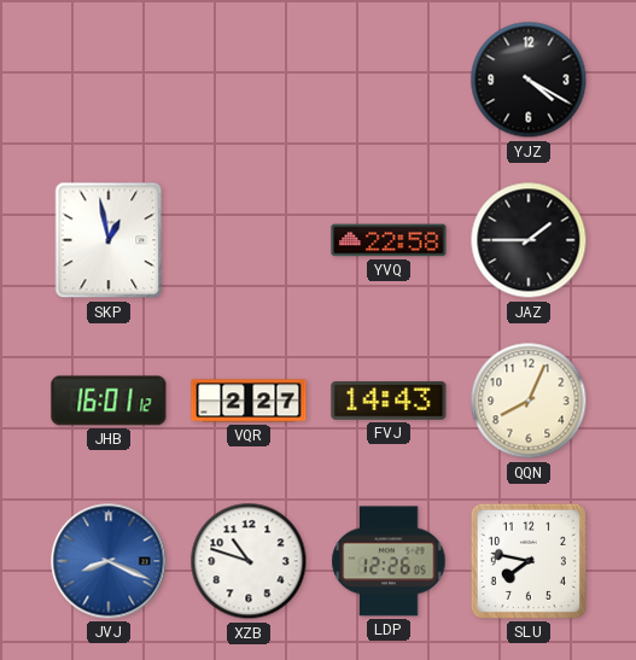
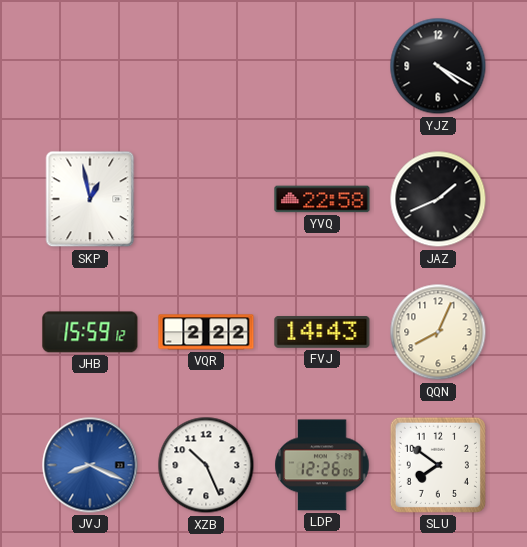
JAZ: 1:45 -> 1:41 (438, 199)
JHB: 16:01 -> 15:59 (90, 332)
VQR: 2:27 -> 2:22 (206, 332)
XZB: 10:48 -> 10:26 (206, 465)
SLU: 7:47 -> 7:51 (438, 465)
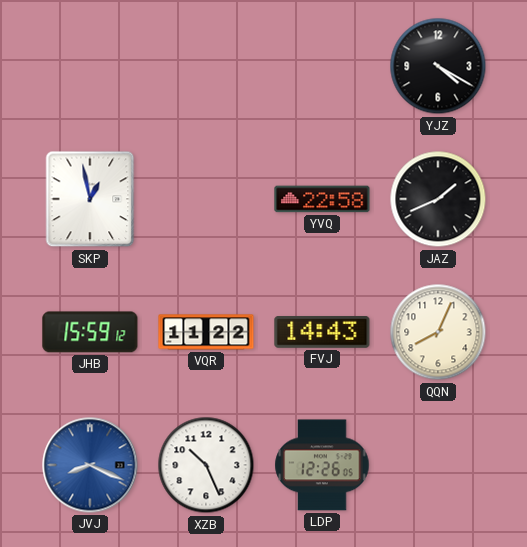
VQR: 2:22 -> 11:22 (206, 332)
SLU: 7:51 -> none (438, 465)
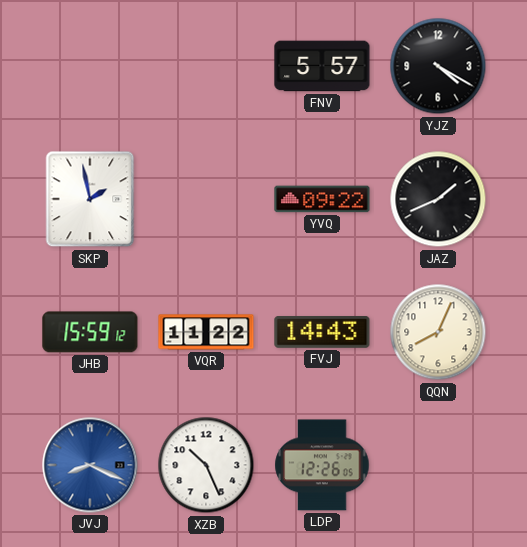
FNV: none -> 5:57 (322, 66)
SKP: 12:58 -> 1:58 (90, 199)
YVQ: 22:58 -> 09:22 (322, 199)
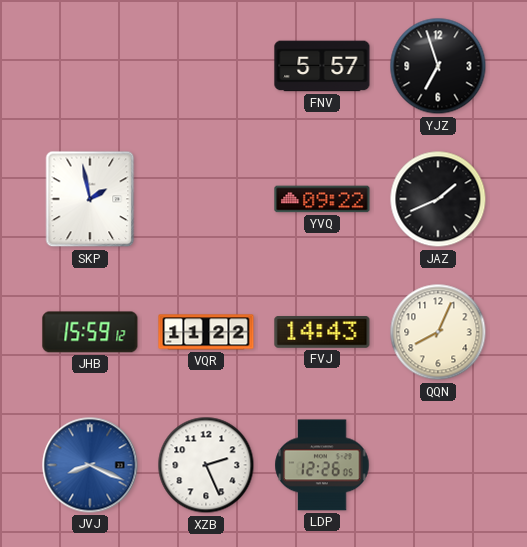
YJZ: 4:20 -> 6:57 (438, 66)
XZB: 10:26 -> 2:26 (206, 465)
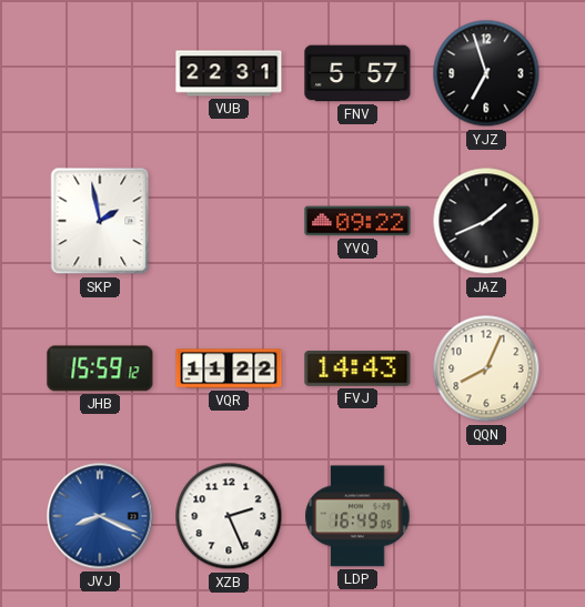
VUB: none -> 22:31 (229, 73)
LDP: 12:26 -> 16:49 (357, 516)
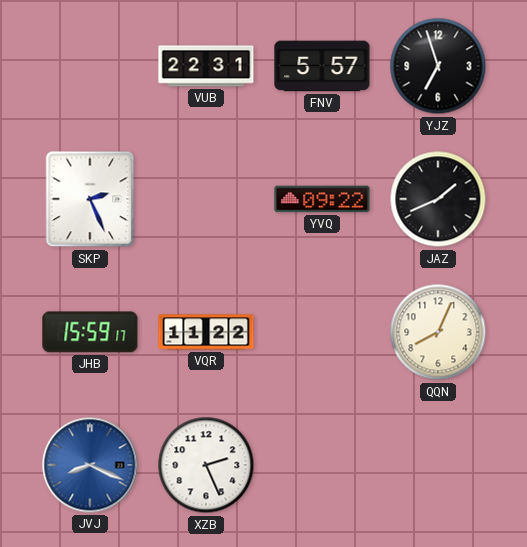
SKP: 1:58 -> 2:26 (90, 199)
JHB: 15:59:12 -> 15:59:17 (90, 332)
FVJ: 14:43 -> none (357, 370)
LDP: 16:49 -> none (357, 516)
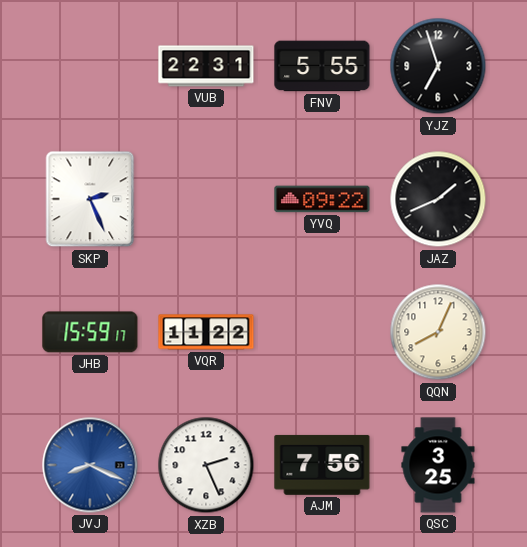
FNV: 5:57 -> 5:55 (322, 66)
AJM: none -> 7:56 (322, 465)
QSC: none -> 3:25 (438, 465)
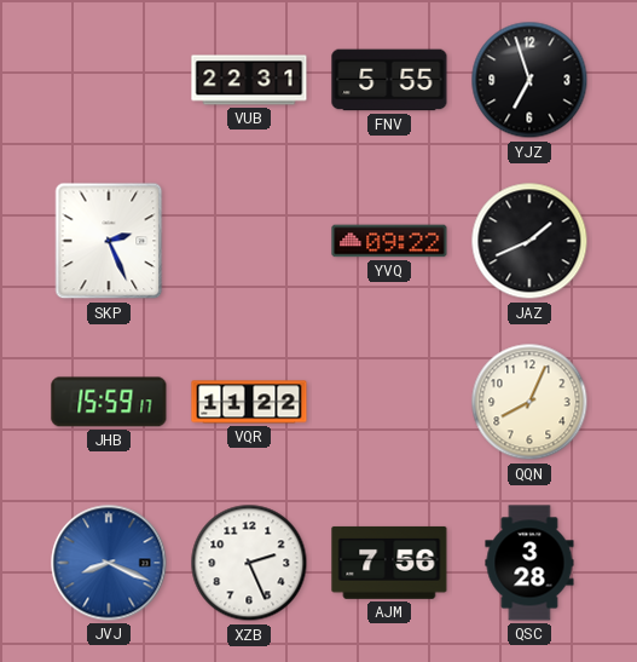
QSC: 3:25 -> 3:28 (529, 563)
